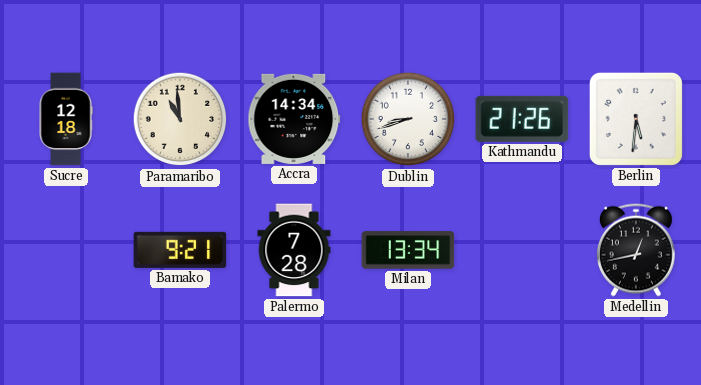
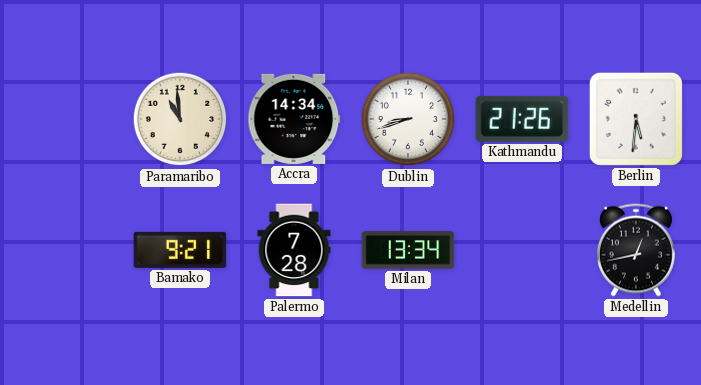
Sucre: 12:18 -> none (66, 119)
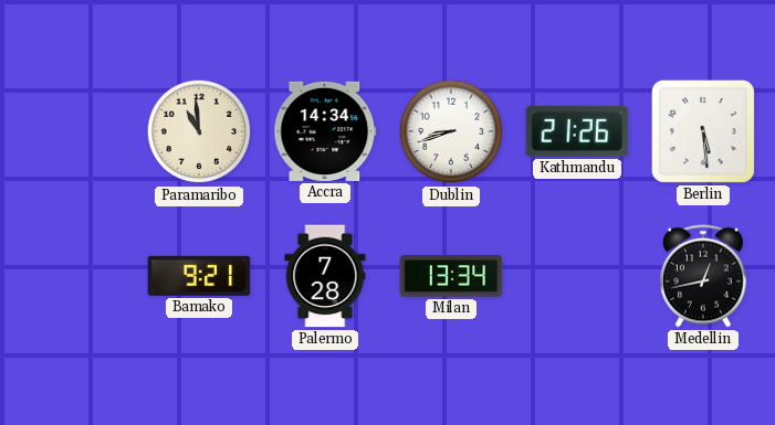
Berlin: 5:31 -> 5:29 (703, 131)
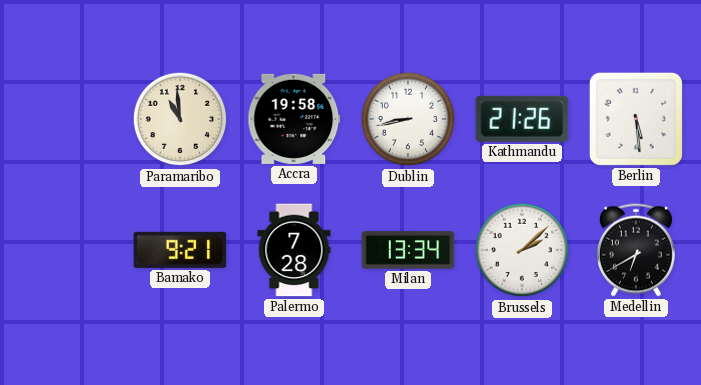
Accra: 14:34 -> 19:58 (294, 119)
Dublin: 8:42 -> 8:43 (408, 119)
Brussels: none -> 2:08 (522, 250)
Medellin: 12:43 -> 6:40 (636, 250)
